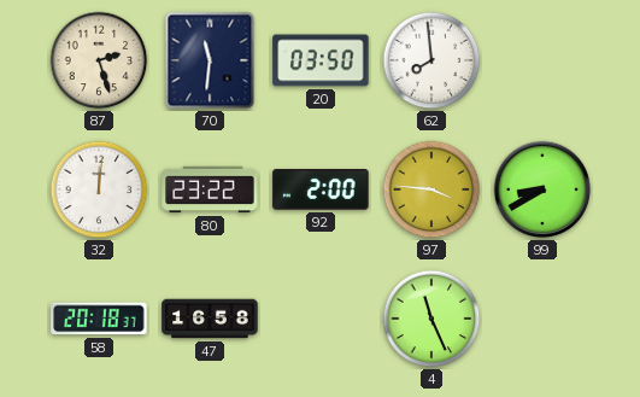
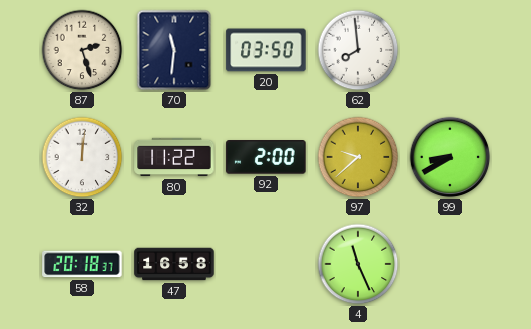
80: 23:22 -> 11:22 (174, 157)
97: 3:46 -> 9:38 (358, 157)
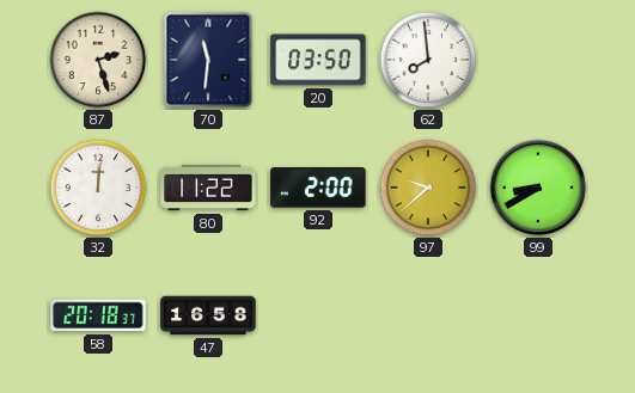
4: 11:26 -> none (358, 264)
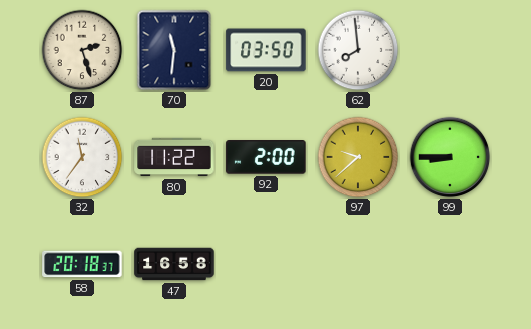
32: 12:01 -> 11:36 (82, 157)
99: 8:40 -> 8:45 (450, 157)
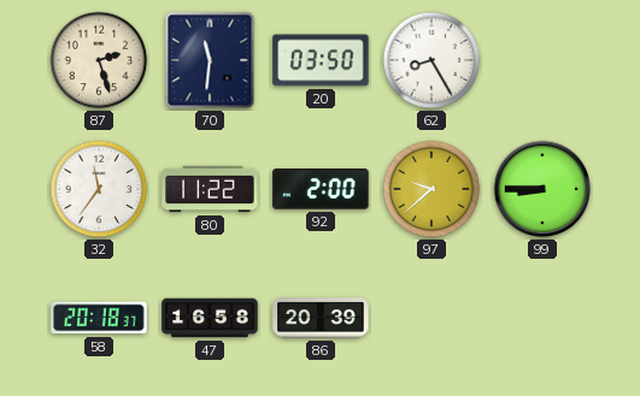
62: 7:59 -> 8:25 (431, 60)
86: none -> 20:39 (321, 318)
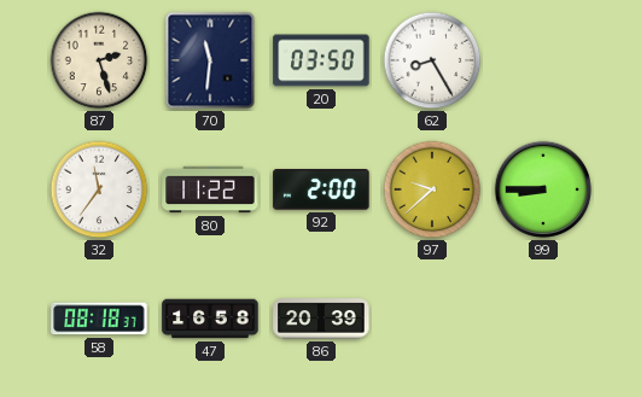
58: 20:18 -> 08:18 (99, 319)
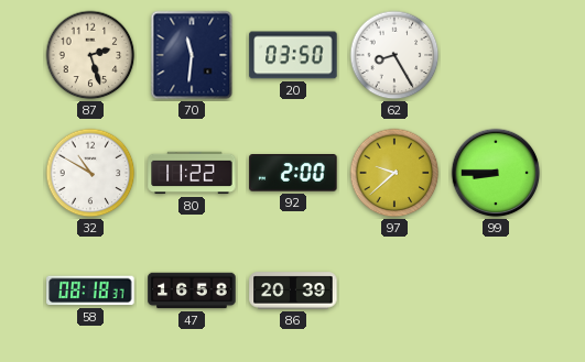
32: 11:36 -> 10:50 (90, 173)
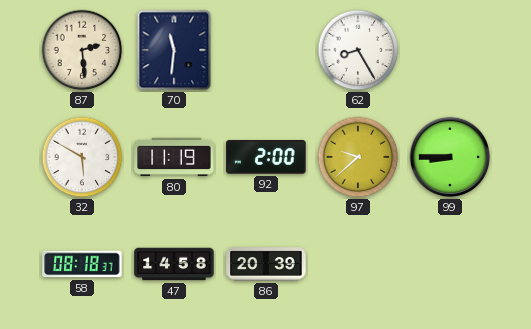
87: 2:27 -> 2:29 (82, 50)
20: 03:50 -> none (293, 55)
32: 10:50 -> 5:50 (82, 157)
80: 11:22 -> 11:19 (174, 157)
47: 16:58 -> 14:58 (174, 264)
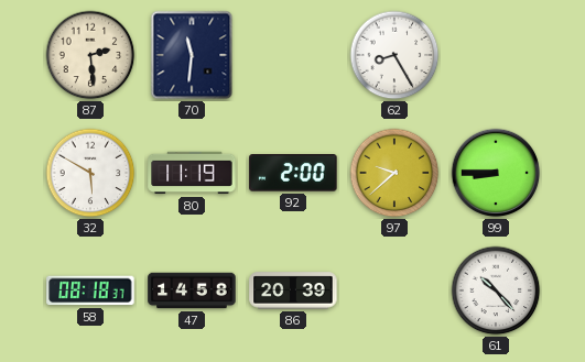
61: none -> 10:23 (496, 290)
